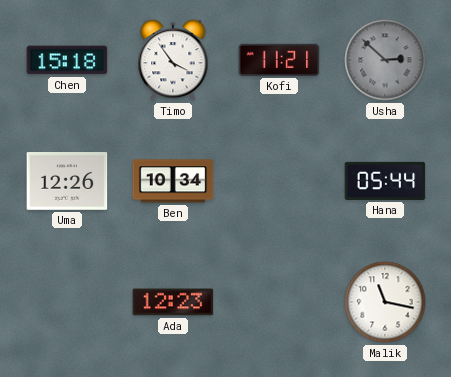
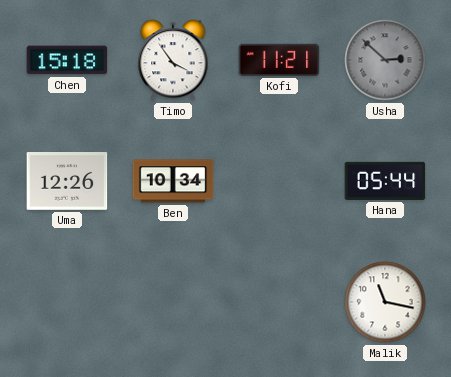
Ada: 12:23 -> none (173, 302)
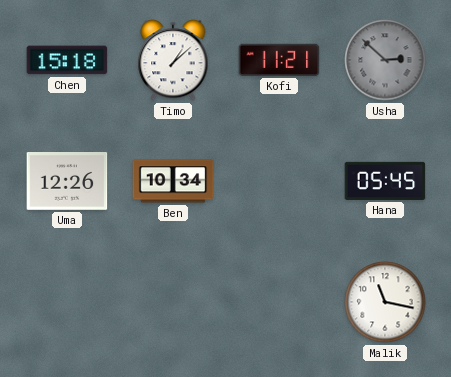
Timo: 3:54 -> 1:08 (173, 60)
Hana: 05:44 -> 05:45 (385, 181)
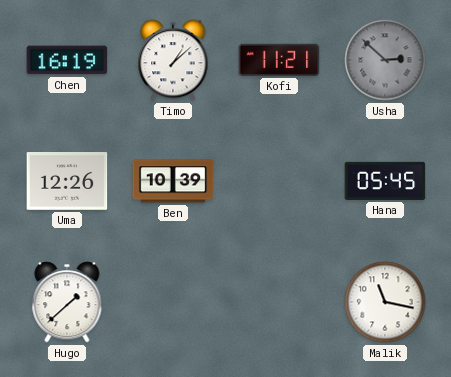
Chen: 15:18 -> 16:19 (67, 60)
Ben: 10:34 -> 10:39 (173, 181)
Hugo: none -> 1:38 (67, 302)
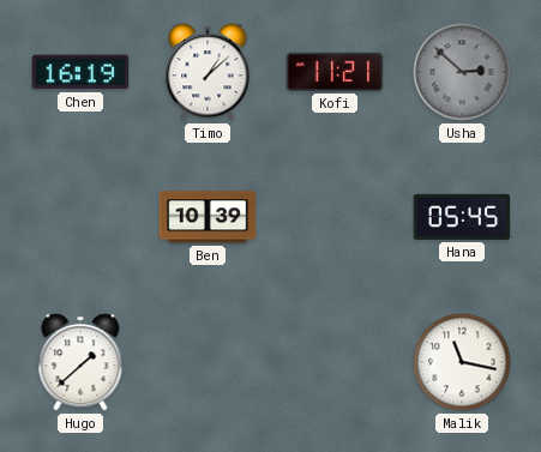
Uma: 12:26 -> none (67, 182)
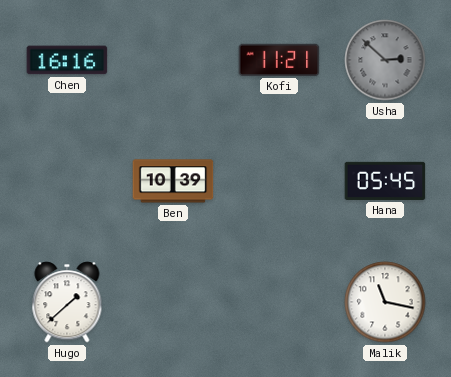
Chen: 16:19 -> 16:16 (67, 60)
Timo: 1:08 -> none (208, 72)
